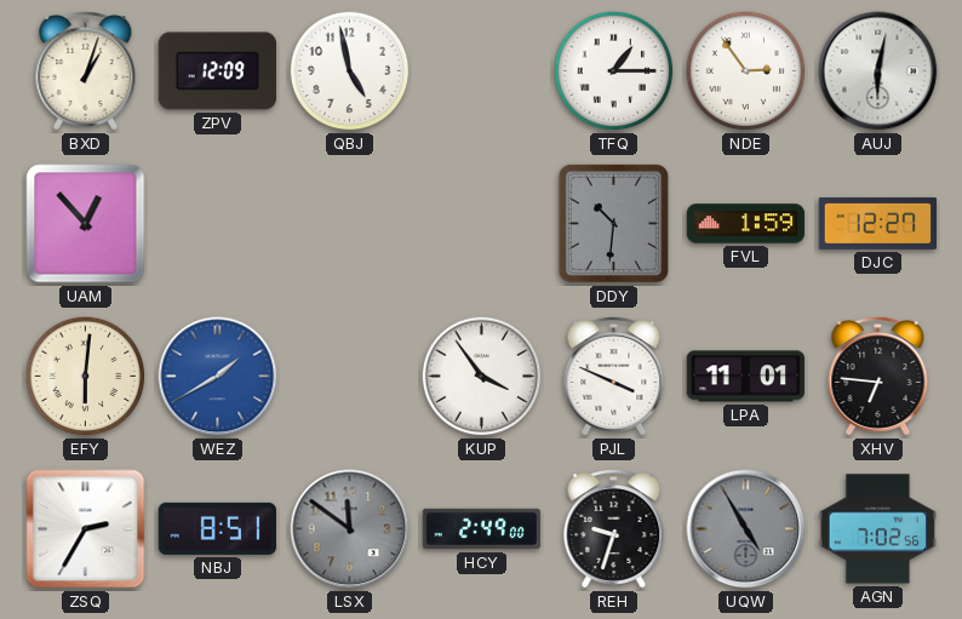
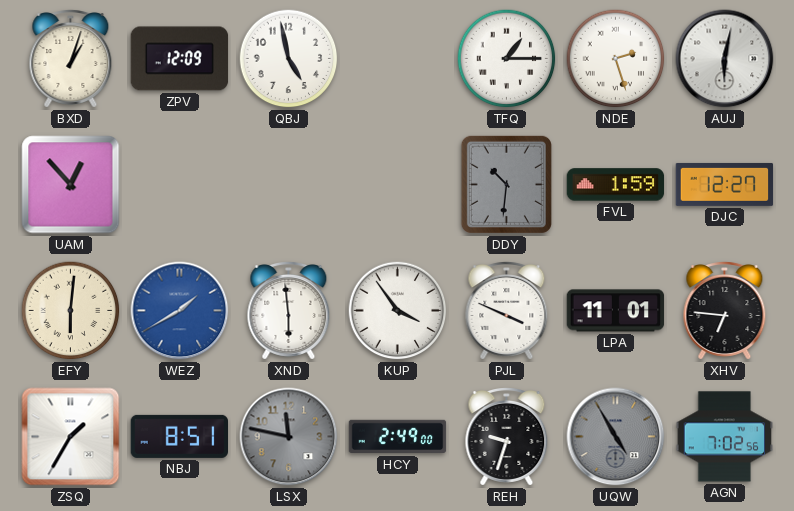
NDE: 2:54 -> 2:27 (616, 59)
XND: none -> 5:59 (289, 311)
ZSQ: 2:35 -> 1:35 (71, 437)
LSX: 11:51 -> 11:47 (289, 437)
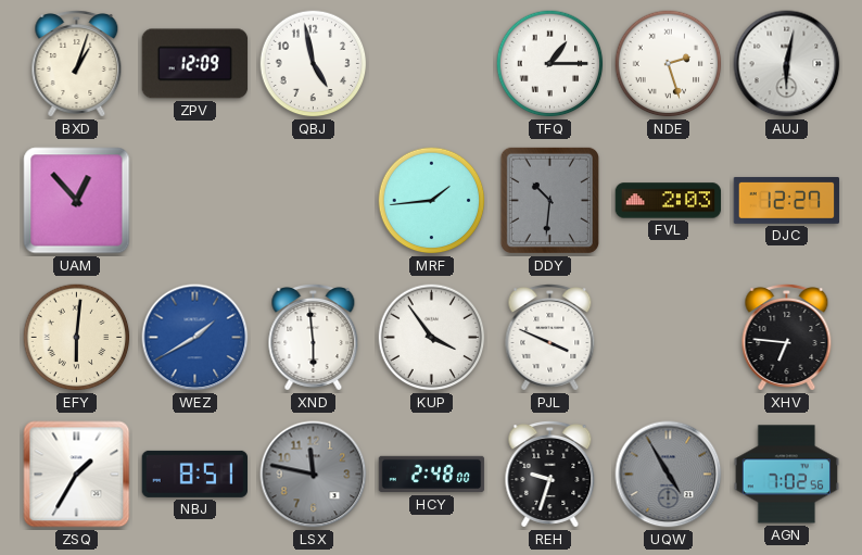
MRF: none -> 1:44 (432, 201)
FVL: 1:59 -> 2:03 (669, 201)
LPA: 11:01 -> none (616, 311)
HCY: 2:49 -> 2:48 (432, 475)
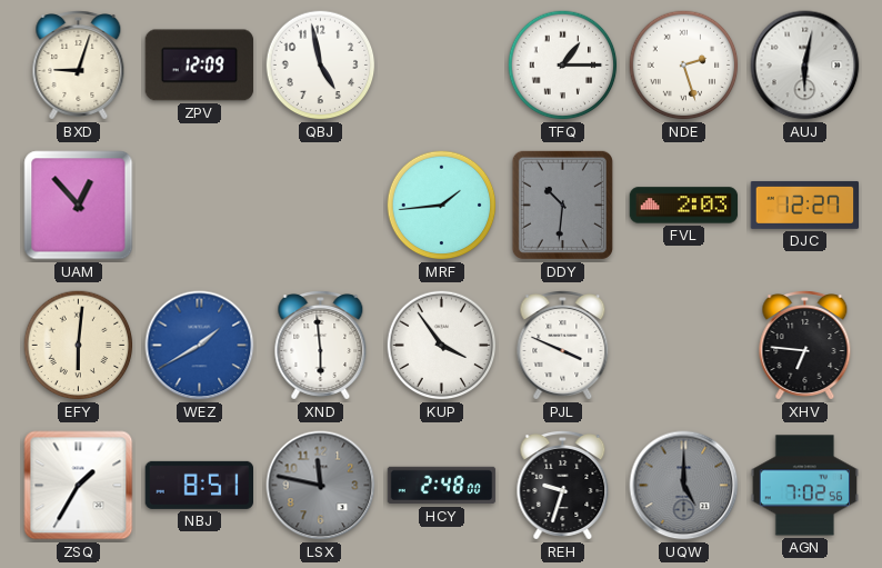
BXD: 1:03 -> 9:03 (79, 66)
UQW: 4:55 -> 5:00 (684, 486)
